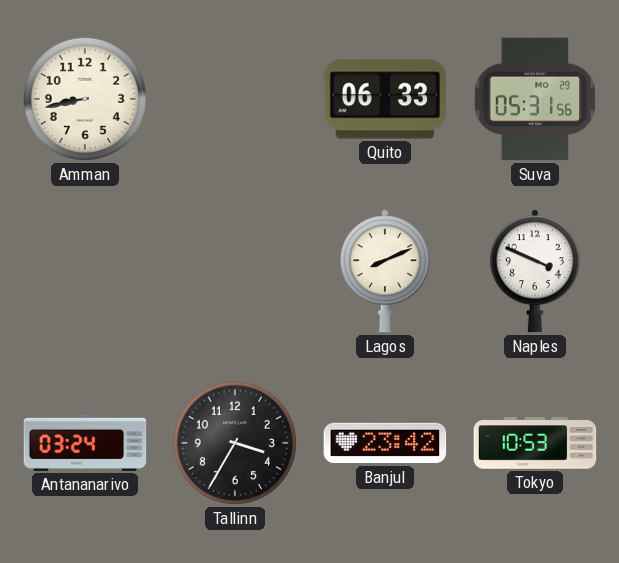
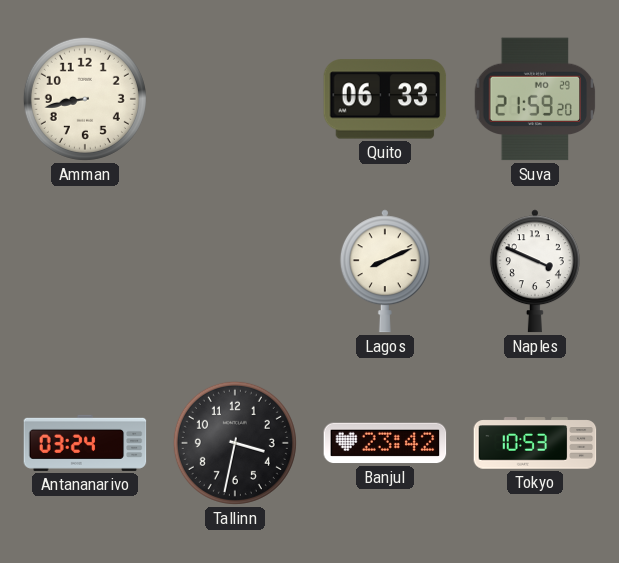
Suva: 05:31 -> 21:59 (535, 99)
Tallinn: 3:35 -> 3:32 (235, 443)
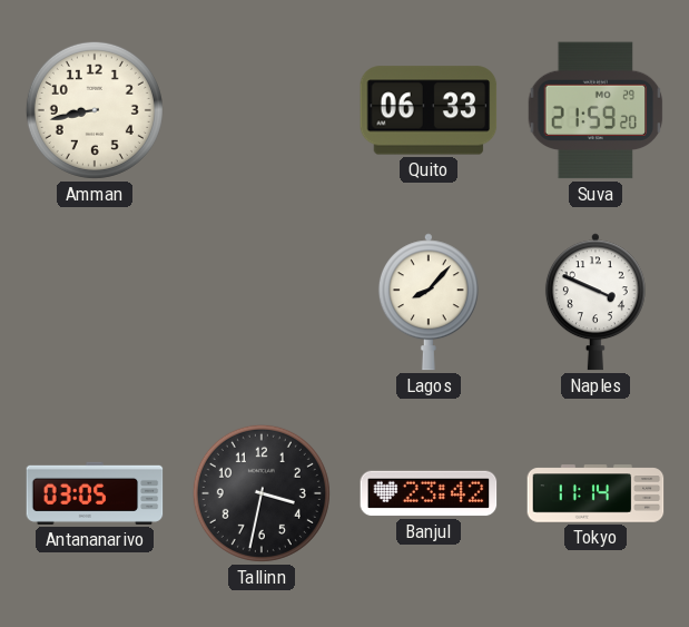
Lagos: 8:11 -> 8:07 (429, 302)
Antananarivo: 03:24 -> 03:05 (95, 493)
Tokyo: 10:53 -> 11:14 (596, 493)
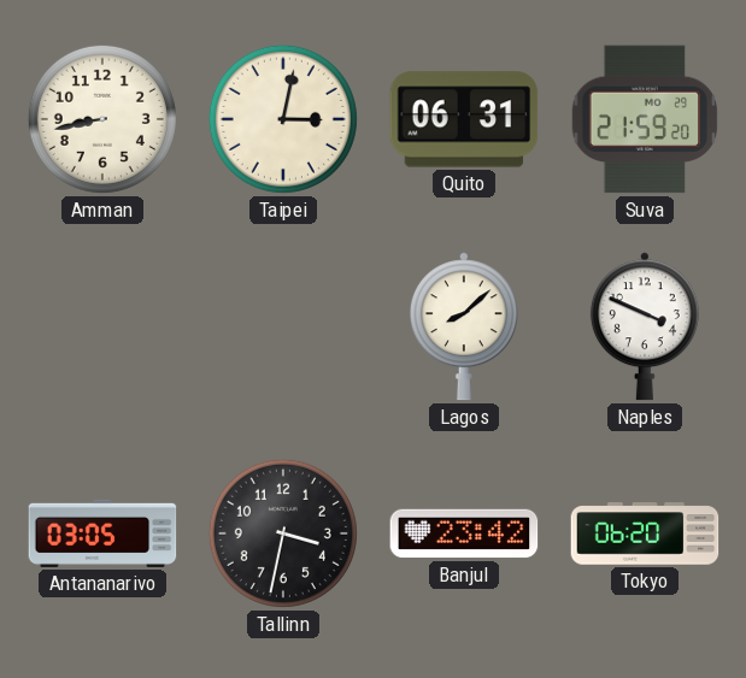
Taipei: none -> 3:02 (283, 119)
Quito: 06:33 -> 06:31 (464, 119)
Lagos: 8:07 -> 8:08 (464, 326)
Tokyo: 11:14 -> 06:20 (645, 533)
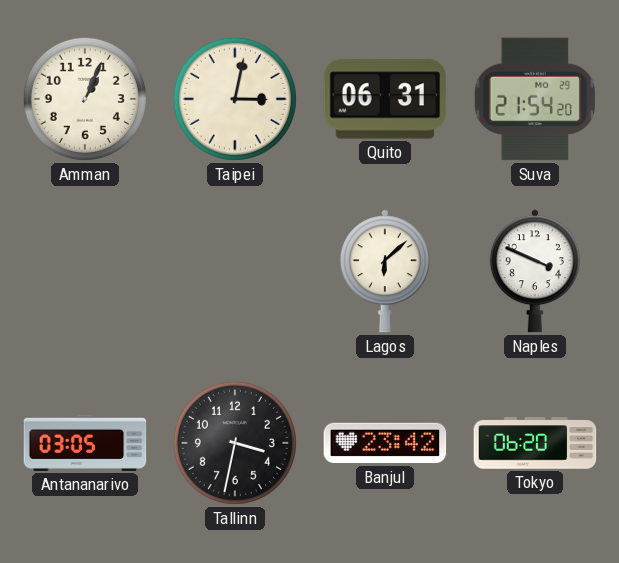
Amman: 8:43 -> 1:04 (85, 99)
Suva: 21:59 -> 21:54 (535, 99)
Lagos: 8:08 -> 6:08 (385, 271)
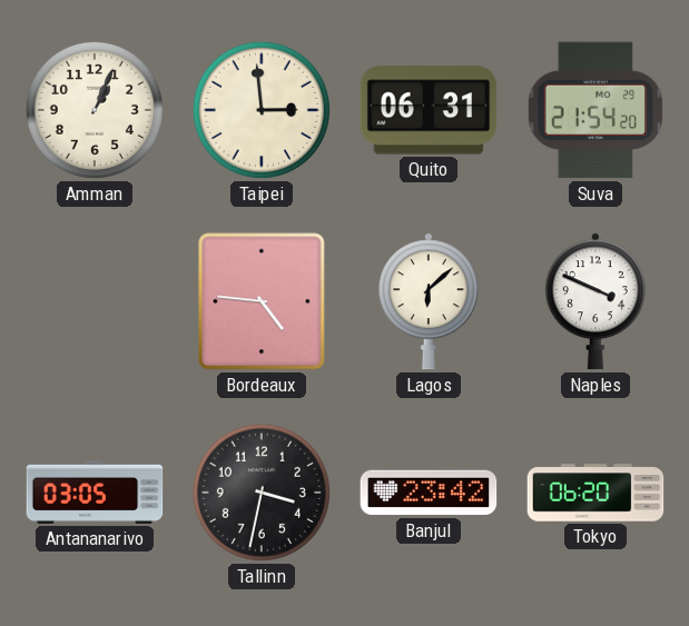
Taipei: 3:02 -> 2:59 (262, 110)
Bordeaux: none -> 4:46 (262, 301)
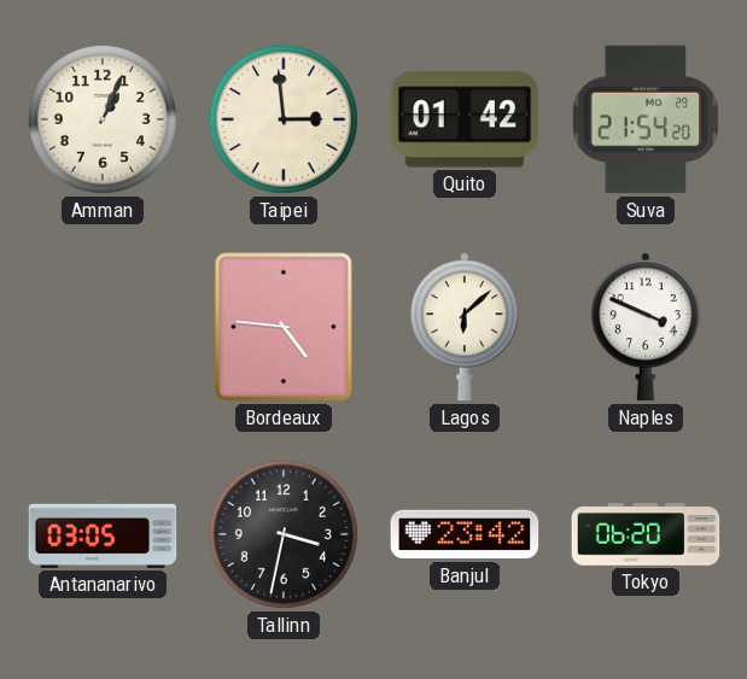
Quito: 06:31 -> 01:42 (465, 119)
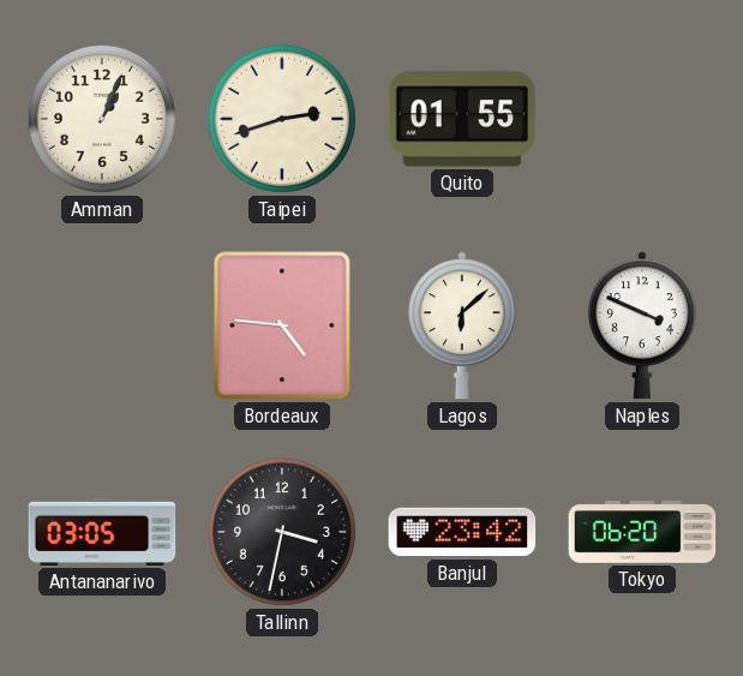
Taipei: 2:59 -> 2:42 (282, 119)
Quito: 01:42 -> 01:55 (462, 119)
Suva: 21:54 -> none (646, 119)
